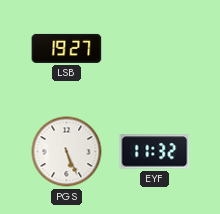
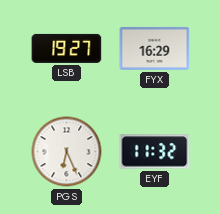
FYX: none -> 16:29 (155, 48)
PGS: 5:26 -> 6:26 (67, 152)
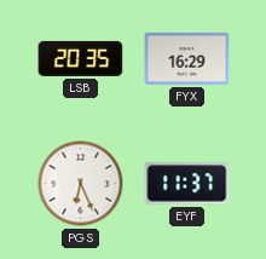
LSB: 19:27 -> 20:35 (81, 58)
EYF: 11:32 -> 11:37 (187, 184)
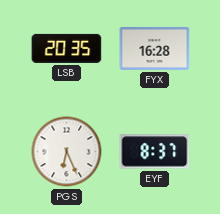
FYX: 16:29 -> 16:28 (155, 48)
EYF: 11:37 -> 8:37 (155, 152)
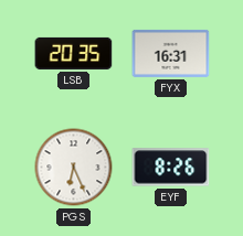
FYX: 16:28 -> 16:31 (171, 53)
EYF: 8:37 -> 8:26 (171, 168)
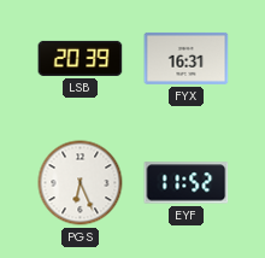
LSB: 20:35 -> 20:39 (81, 58)
EYF: 8:26 -> 11:52 (187, 183)
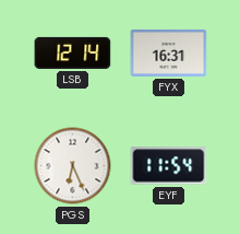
LSB: 20:39 -> 12:14 (73, 52)
EYF: 11:52 -> 11:54 (169, 166)
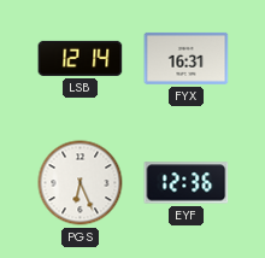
EYF: 11:54 -> 12:36 (187, 183)
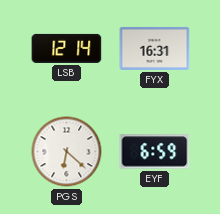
PGS: 6:26 -> 6:22 (67, 152)
EYF: 12:36 -> 6:59 (155, 152)
